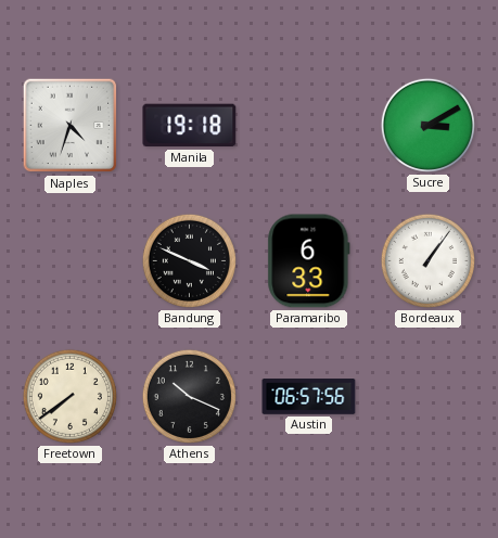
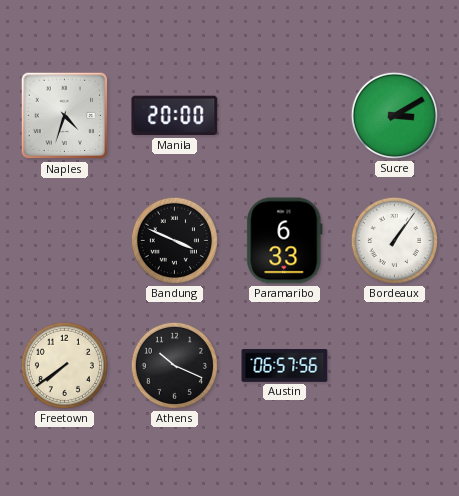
Manila: 19:18 -> 20:00 (175, 116)
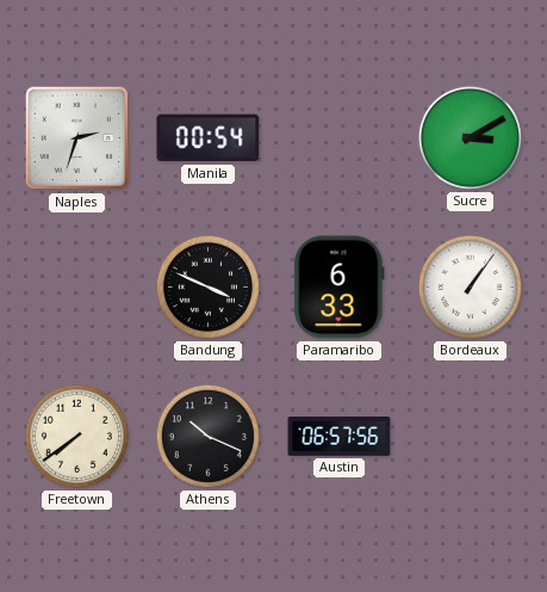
Naples: 4:33 -> 2:33 (77, 138)
Manila: 20:00 -> 00:54 (209, 138)
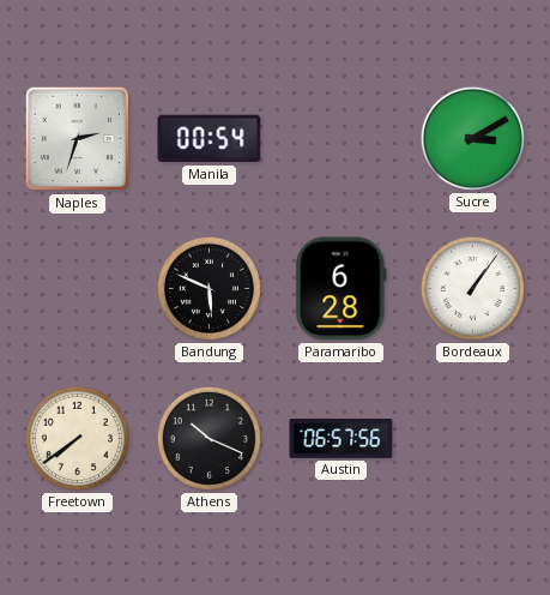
Bandung: 3:49 -> 5:49 (208, 288)
Paramaribo: 6:33 -> 6:28 (342, 289)
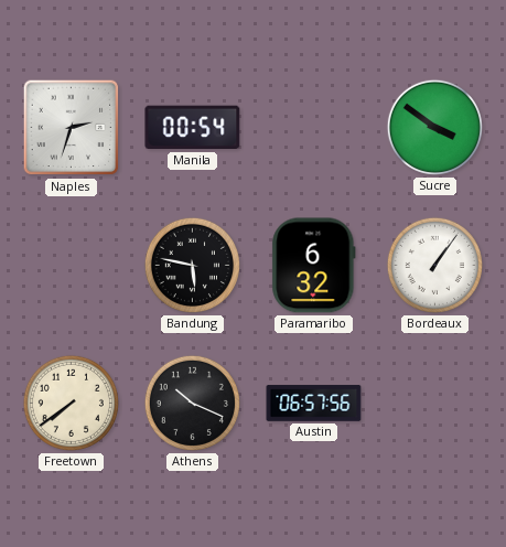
Sucre: 3:10 -> 3:51 (434, 127)
Bandung: 5:49 -> 5:47 (192, 265)
Paramaribo: 6:28 -> 6:32 (314, 266)
